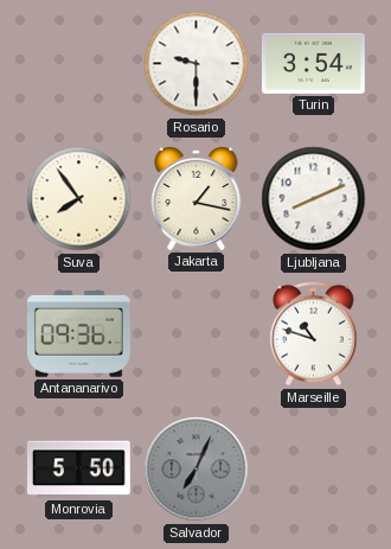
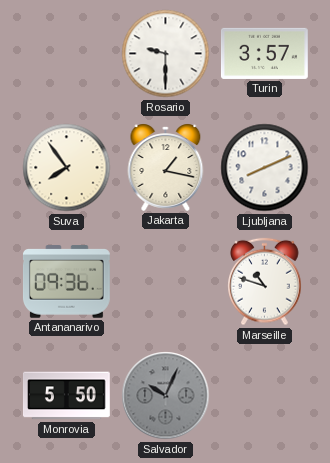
Turin: 3:54 -> 3:57 (264, 53)
Salvador: 7:04 -> 10:04 (166, 396)
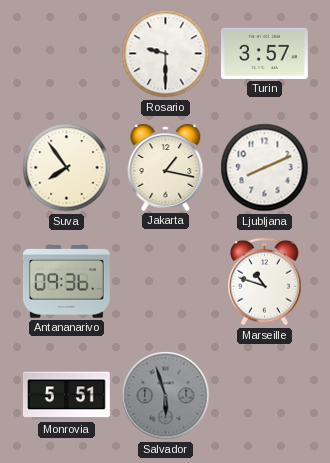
Monrovia: 5:50 -> 5:51 (66, 396)
Salvador: 10:04 -> 5:57 (166, 396)
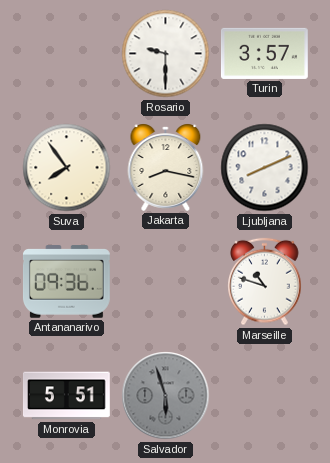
Jakarta: 1:17 -> 8:17 (166, 167)
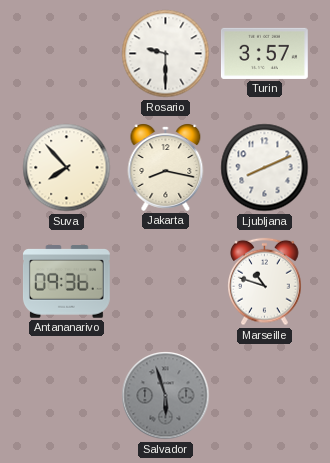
Suva: 7:54 -> 7:53 (67, 168)
Monrovia: 5:51 -> none (66, 396)
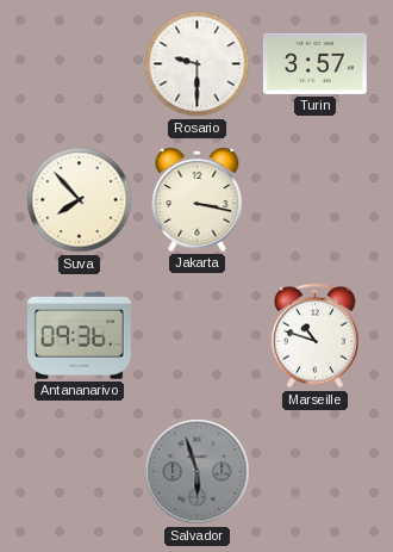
Jakarta: 8:17 -> 3:17 (198, 199)
Ljubljana: 8:11 -> none (265, 168)
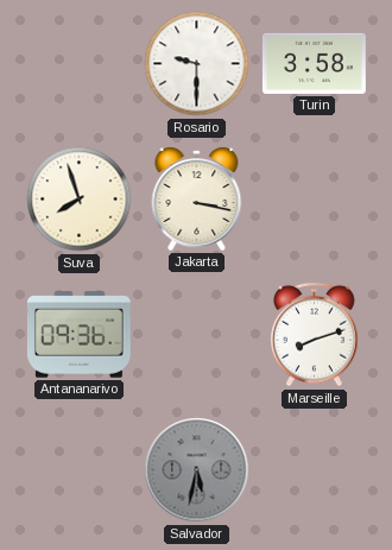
Turin: 3:57 -> 3:58 (314, 63)
Suva: 7:53 -> 7:57 (80, 200)
Marseille: 10:48 -> 8:12 (315, 335)
Salvador: 5:57 -> 5:32 (197, 470)
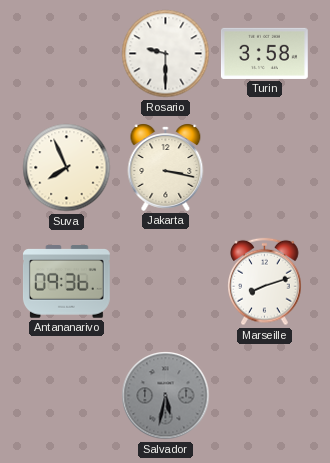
Suva: 7:57 -> 7:56 (67, 168)
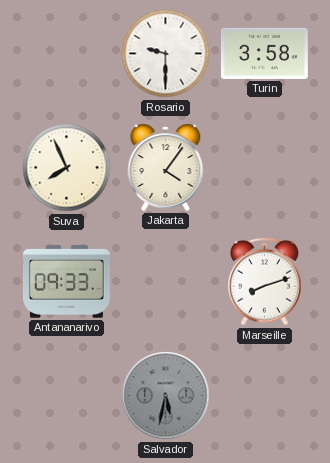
Jakarta: 3:17 -> 4:06 (166, 167)
Antananarivo: 09:36 -> 09:33 (66, 282)
